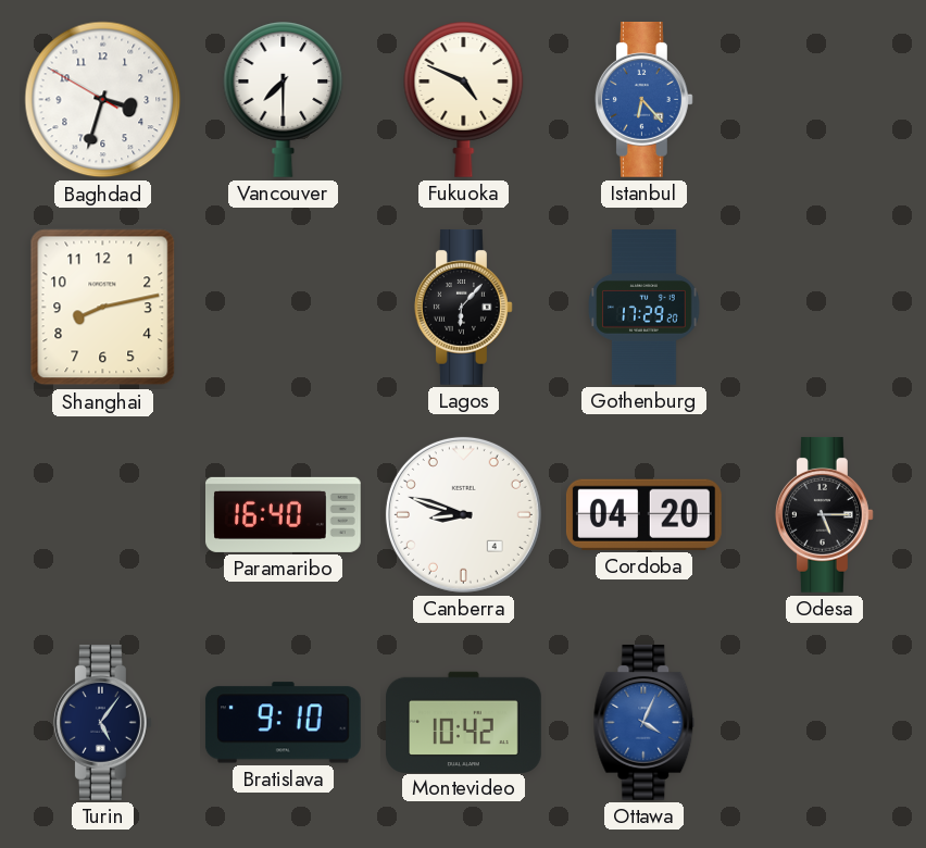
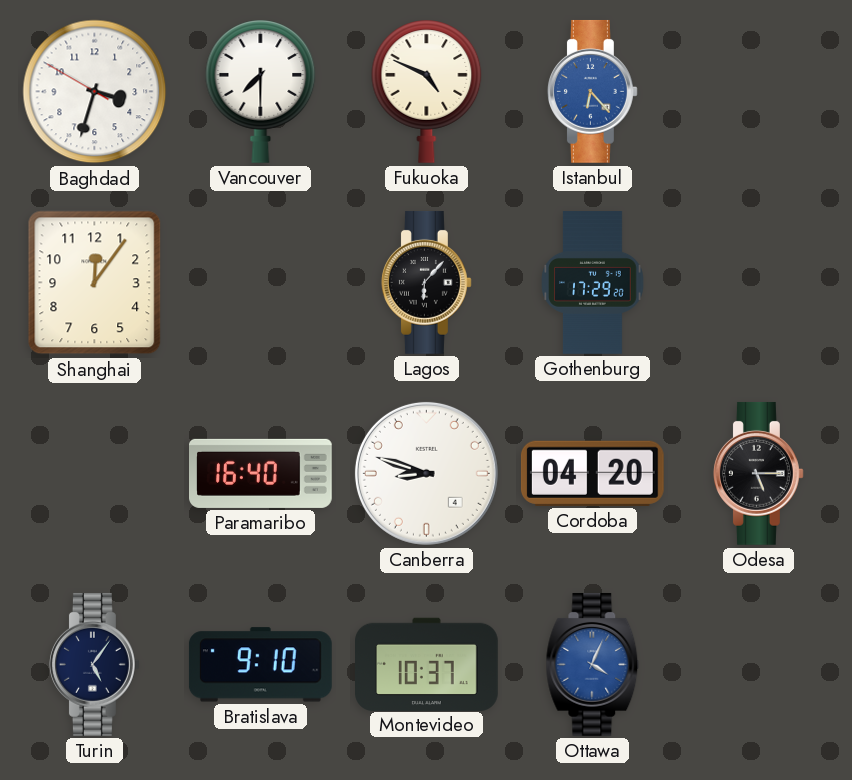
Shanghai: 8:13 -> 12:06 (95, 283)
Montevideo: 10:42 -> 10:37 (427, 664)
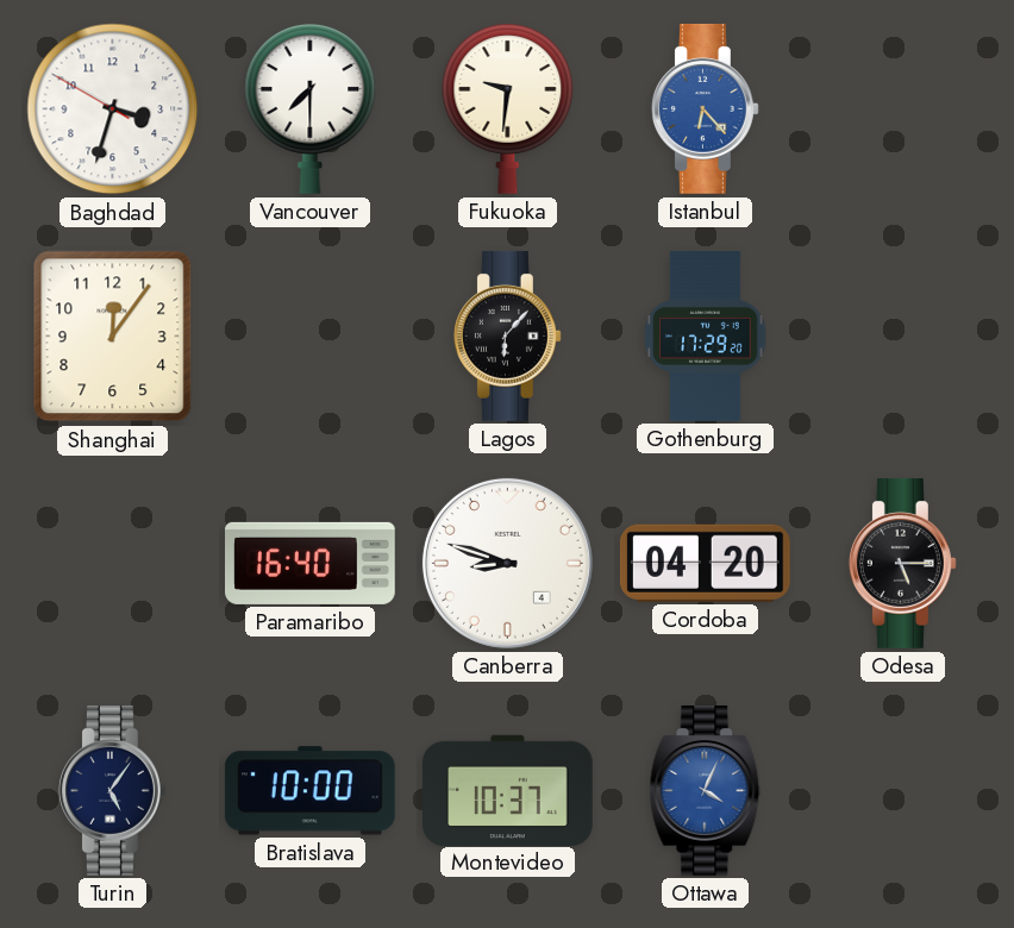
Fukuoka: 4:49 -> 9:31 (508, 108)
Bratislava: 9:10 -> 10:00 (309, 791)
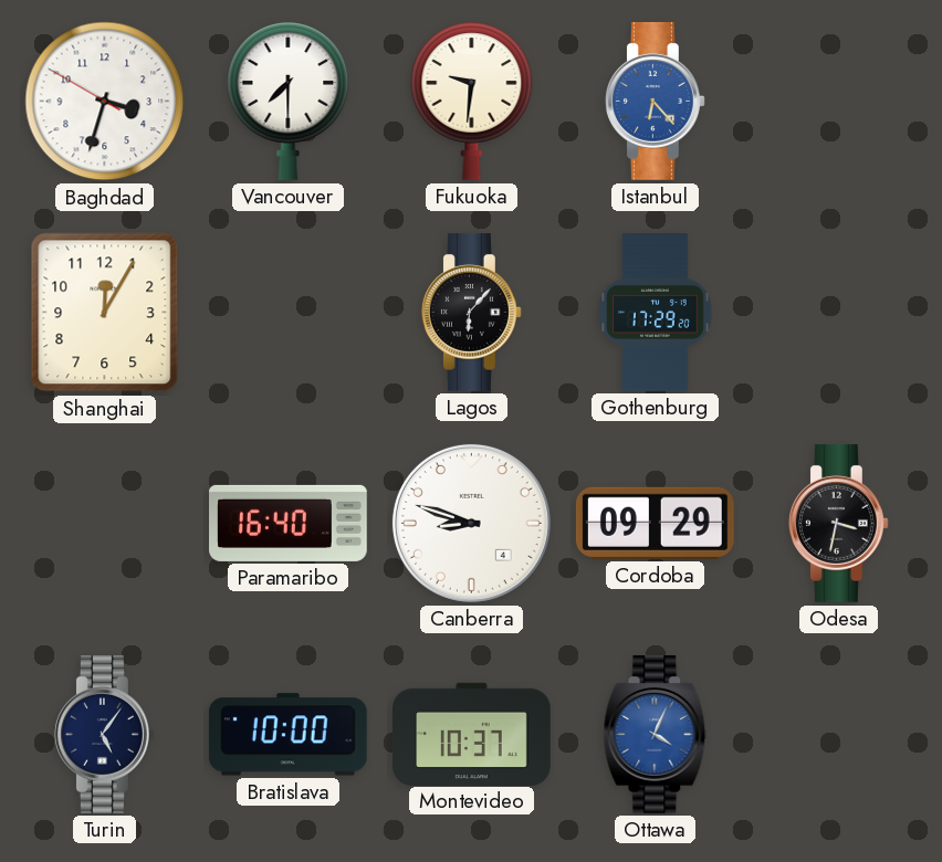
Shanghai: 12:06 -> 12:05 (105, 313)
Cordoba: 04:20 -> 09:29 (655, 523)
Odesa: 5:15 -> 3:32 (838, 523)
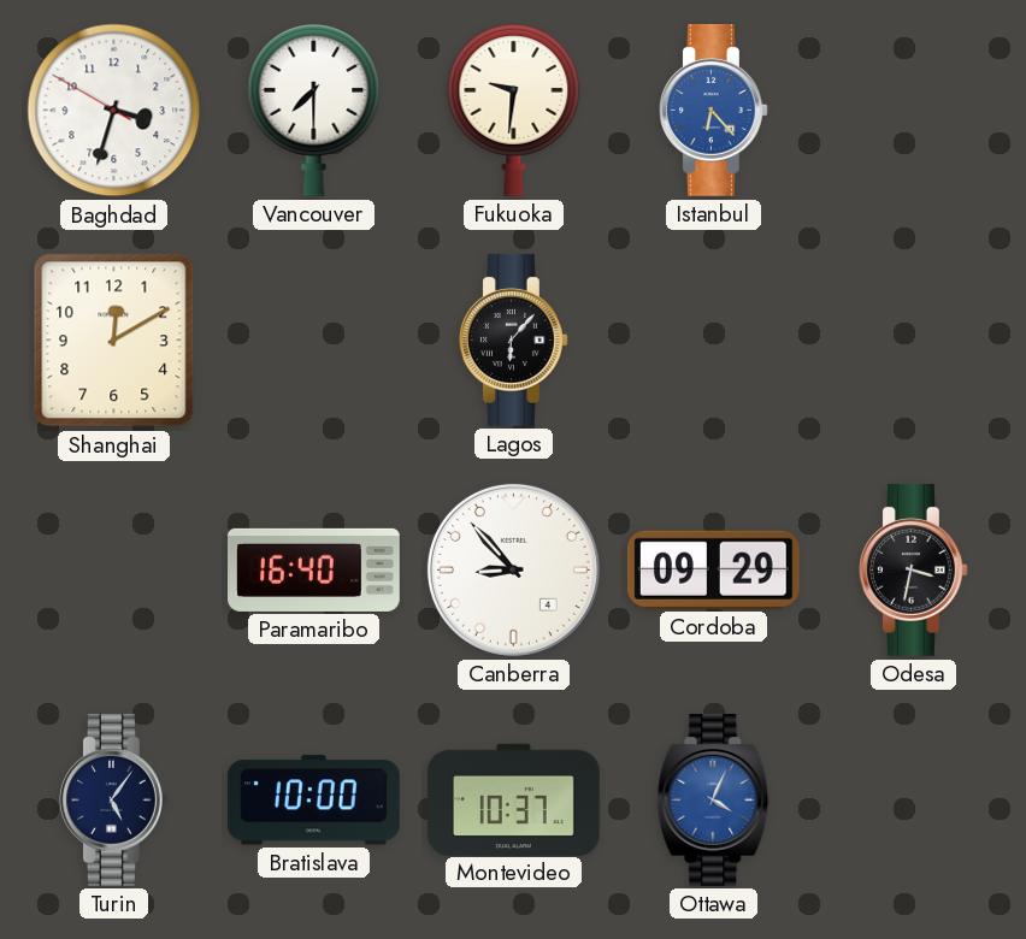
Shanghai: 12:05 -> 12:10 (114, 341)
Gothenburg: 17:29 -> none (656, 313)
Canberra: 8:48 -> 8:53 (513, 569)
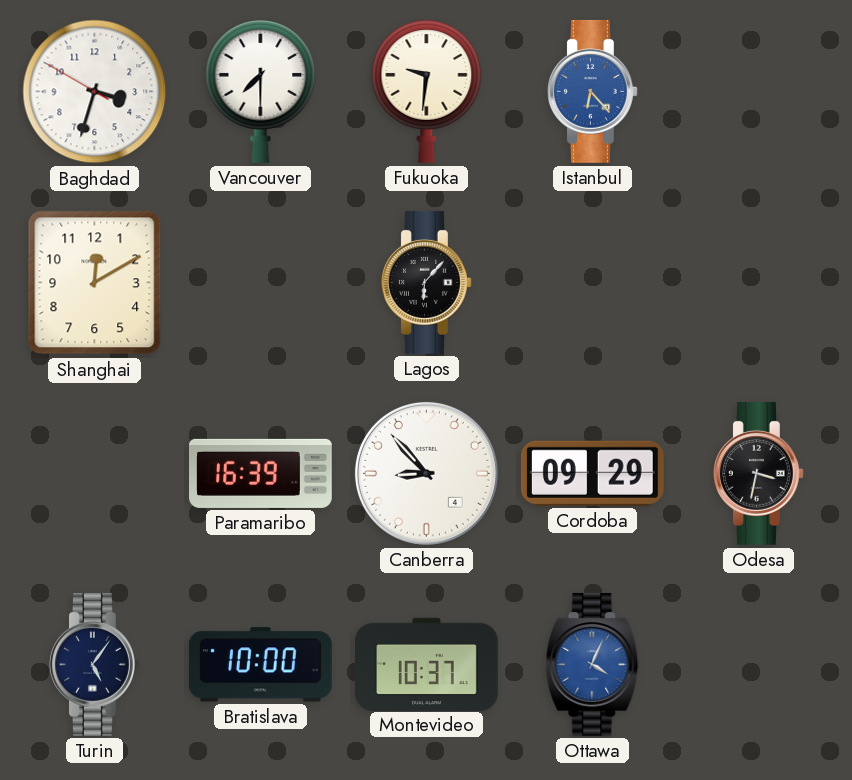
Paramaribo: 16:40 -> 16:39 (261, 473)
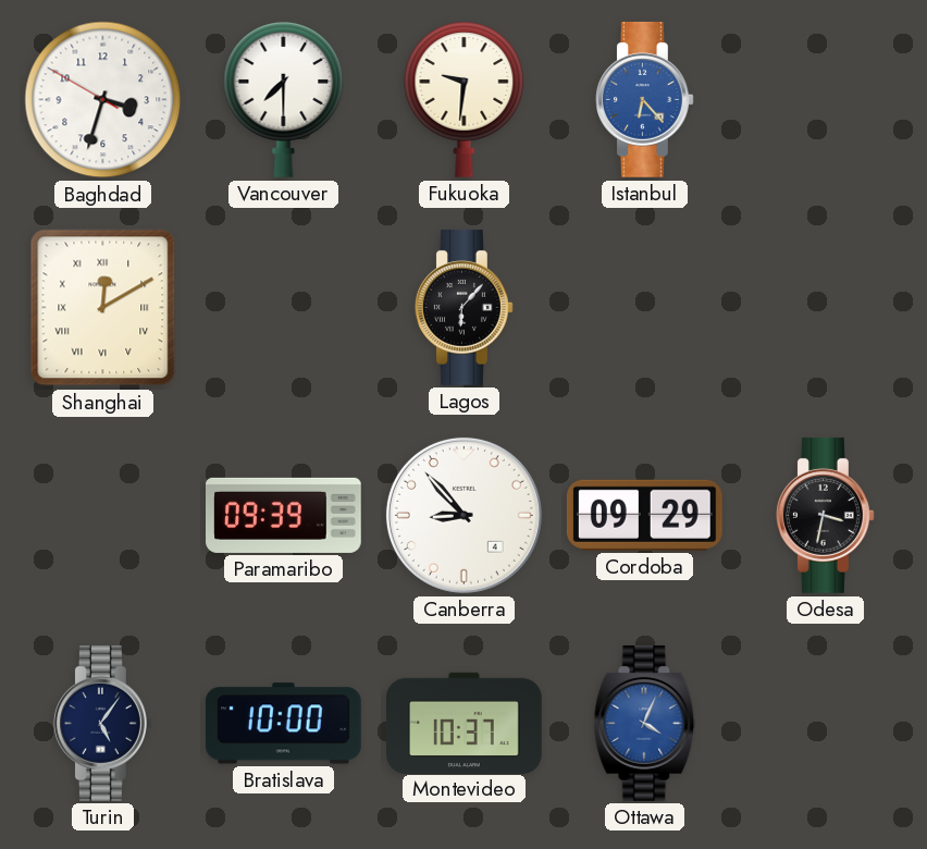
Shanghai numerals: Arabic -> Roman (103, 308)
Paramaribo: 16:39 -> 09:39 (284, 515)
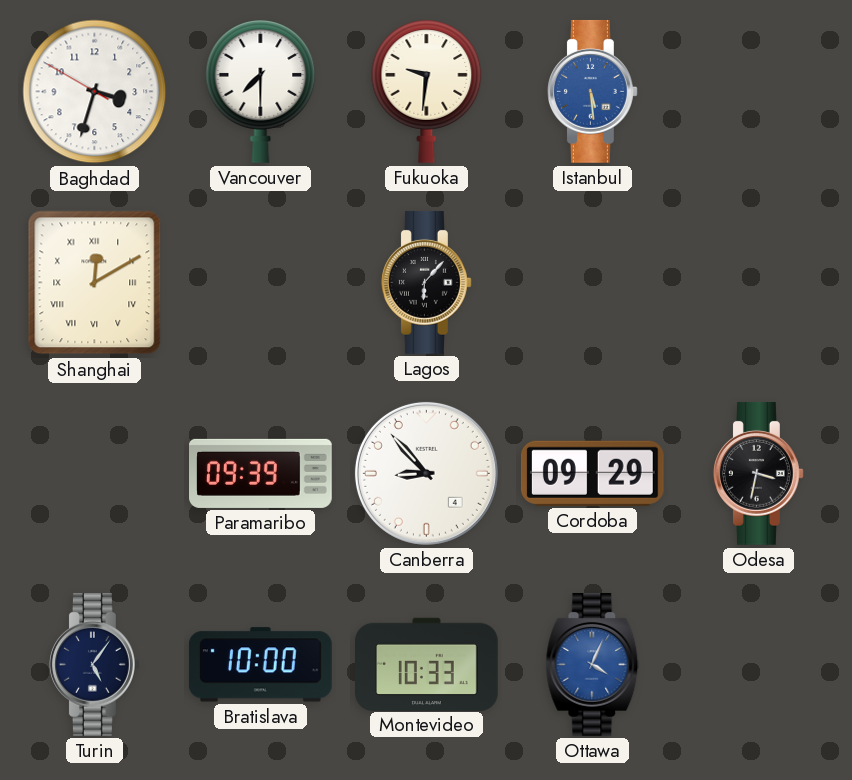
Istanbul: 6:23 -> 5:29 (592, 91)
Montevideo: 10:37 -> 10:33 (427, 664)
